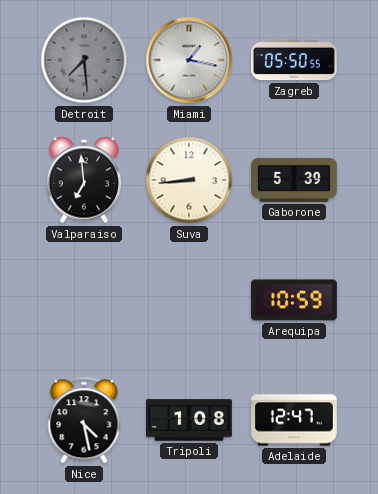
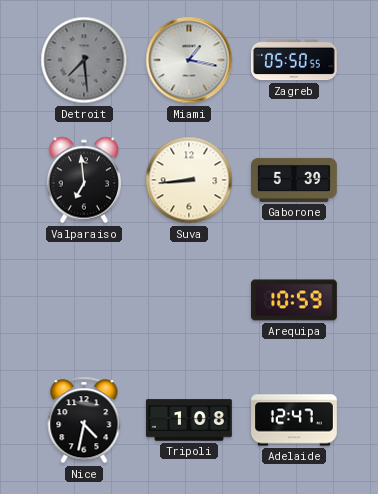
Nice: 4:28 -> 4:32 (84, 420)
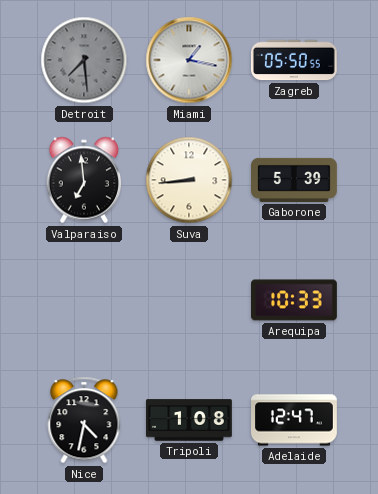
Arequipa: 10:59 -> 10:33 (295, 300)
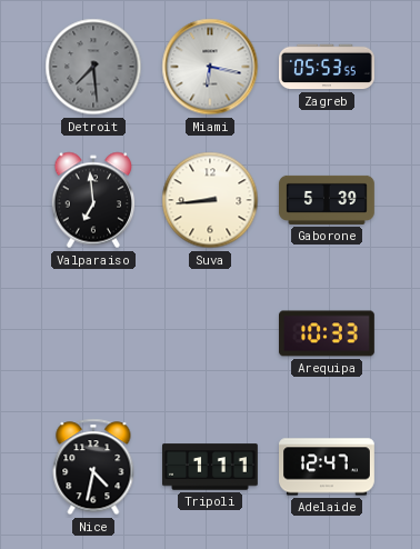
Miami: 1:17 -> 6:17 (210, 67)
Zagreb: 05:50 -> 05:53 (328, 67)
Tripoli: 1:08 -> 1:11 (211, 467)
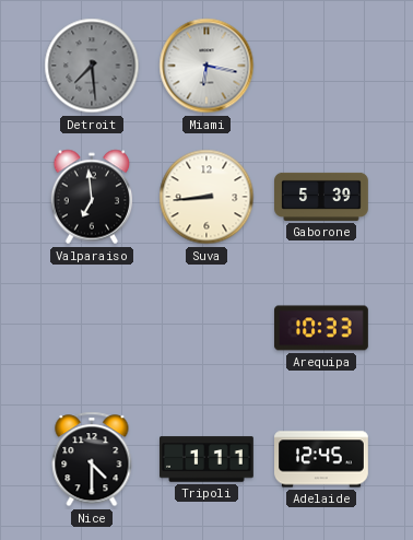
Zagreb: 05:53 -> none (328, 67)
Nice: 4:32 -> 4:30 (92, 459)
Adelaide: 12:47 -> 12:45 (322, 459)
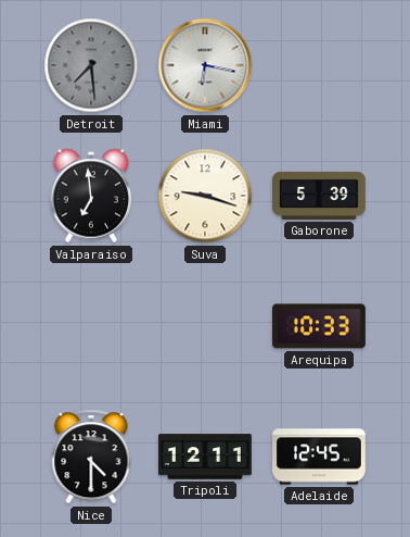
Suva: 8:44 -> 9:18 (205, 196)
Tripoli: 1:11 -> 12:11 (206, 457)
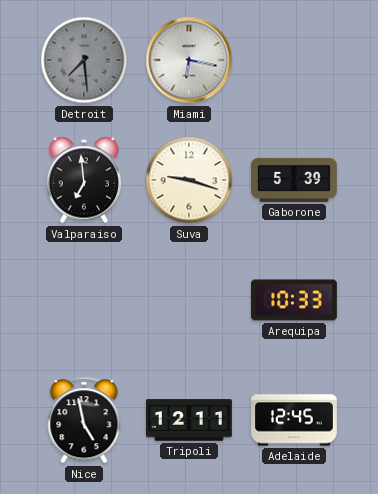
Nice: 4:30 -> 4:58 (84, 420)
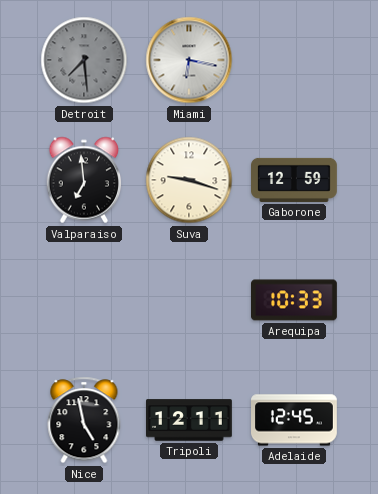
Gaborone: 5:39 -> 12:59 (295, 180)
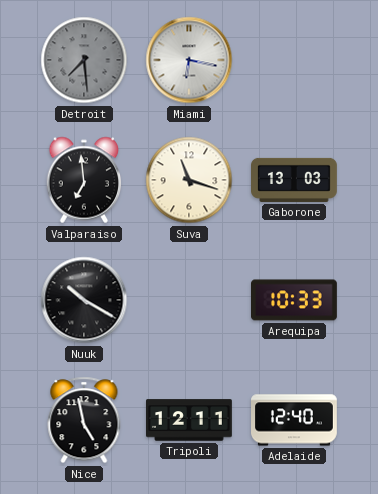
Suva: 9:18 -> 11:18 (189, 180)
Gaborone: 12:59 -> 13:03 (295, 180)
Nuuk: none -> 10:20 (84, 300)
Adelaide: 12:45 -> 12:40 (295, 420)
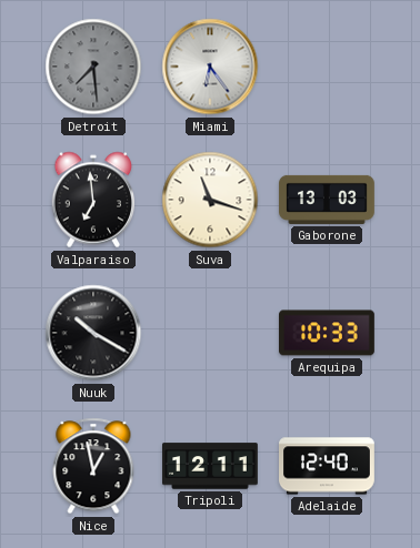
Miami: 6:17 -> 6:24 (210, 67)
Nice: 4:58 -> 12:58 (93, 466)
